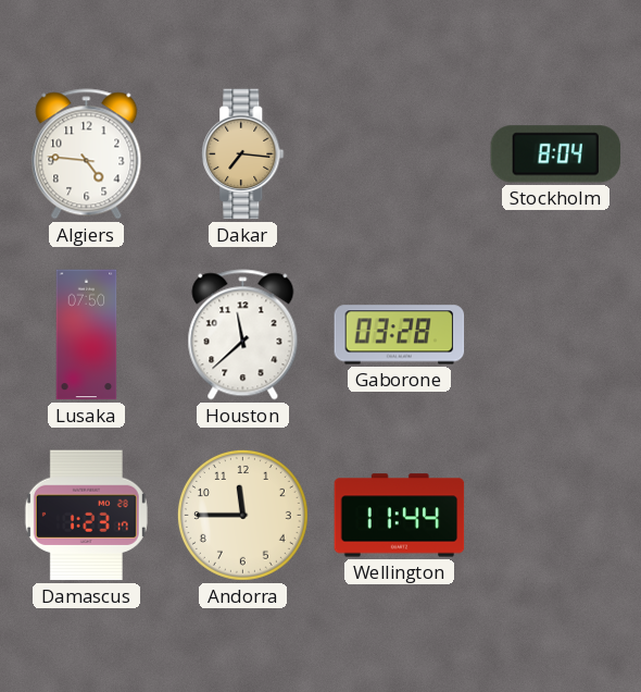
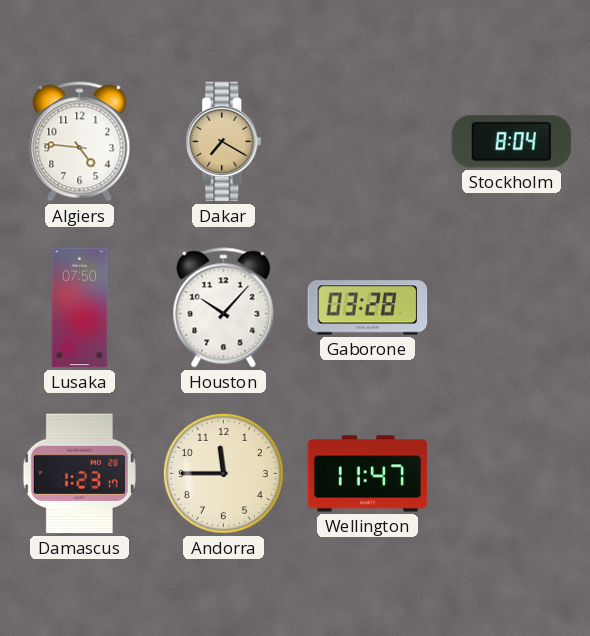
Dakar: 7:16 -> 7:20 (224, 142)
Houston: 11:38 -> 10:07 (224, 308)
Wellington: 11:44 -> 11:47 (368, 474)
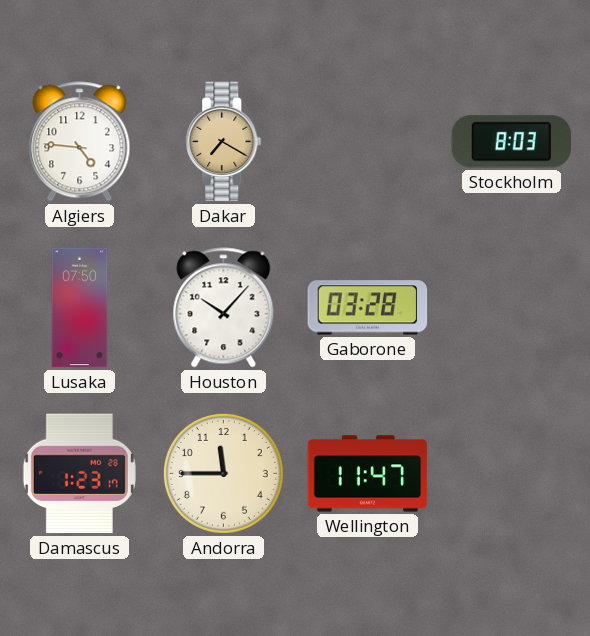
Stockholm: 8:04 -> 8:03 (512, 142)
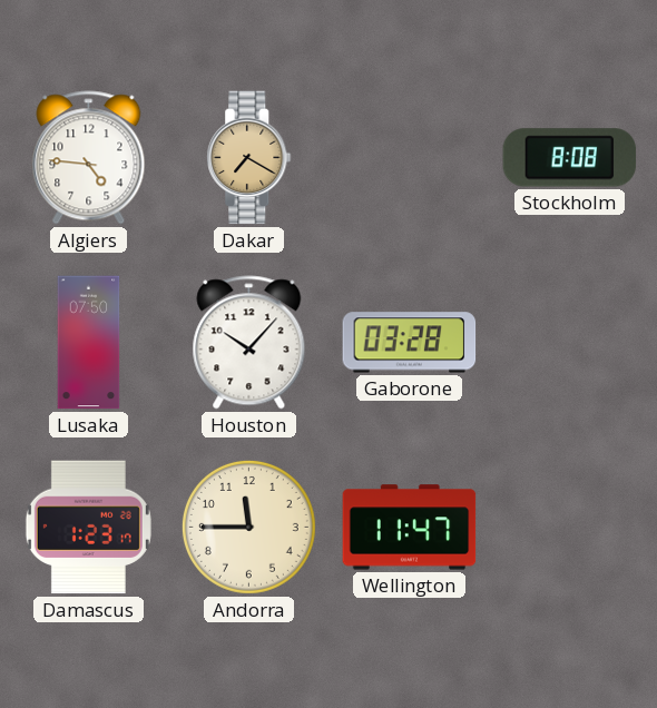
Stockholm: 8:03 -> 8:08 (570, 158)
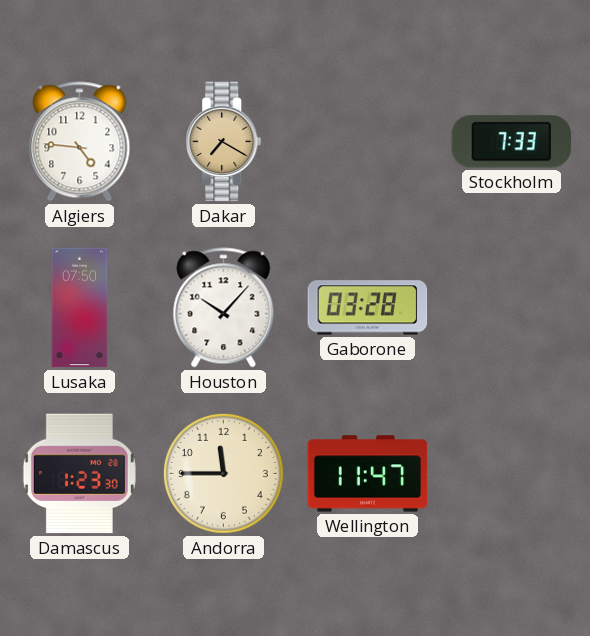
Stockholm: 8:08 -> 7:33 (512, 142)
Damascus: 1:23:17 -> 1:23:30 (79, 474)
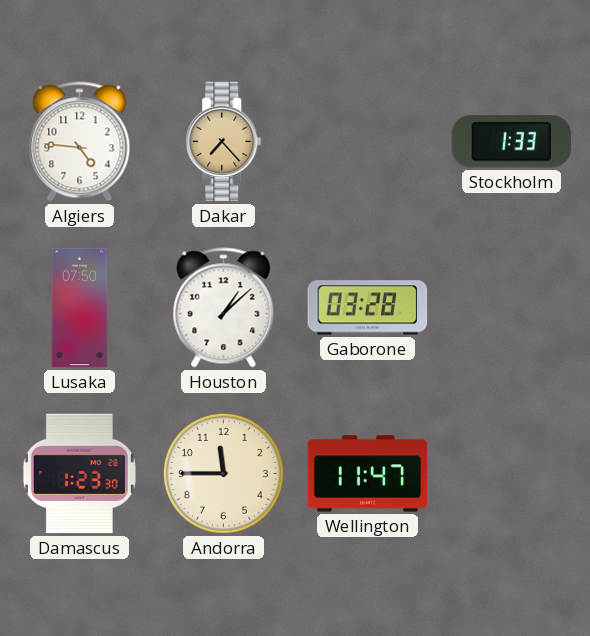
Dakar: 7:20 -> 7:23 (224, 142)
Stockholm: 7:33 -> 1:33 (512, 142)
Houston: 10:07 -> 1:08 (224, 308)
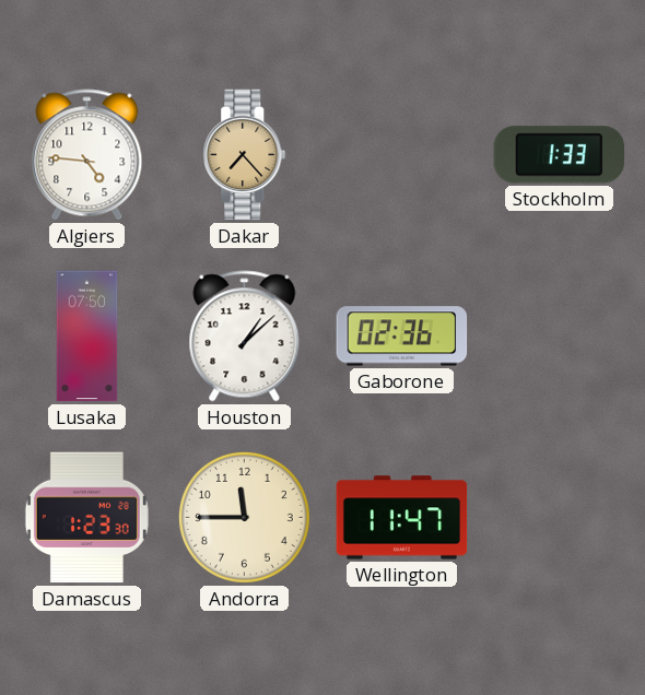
Gaborone: 03:28 -> 02:36 (402, 337)
